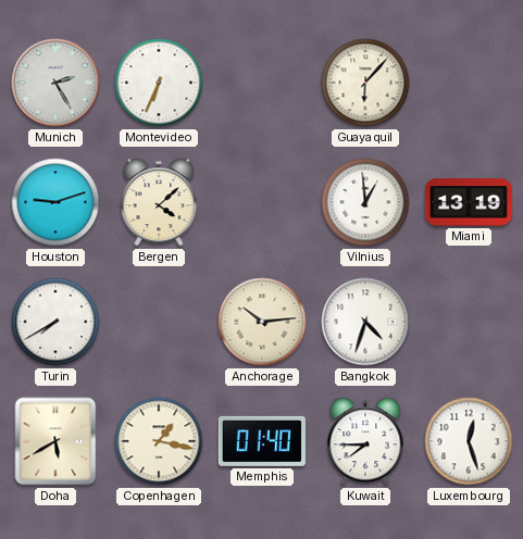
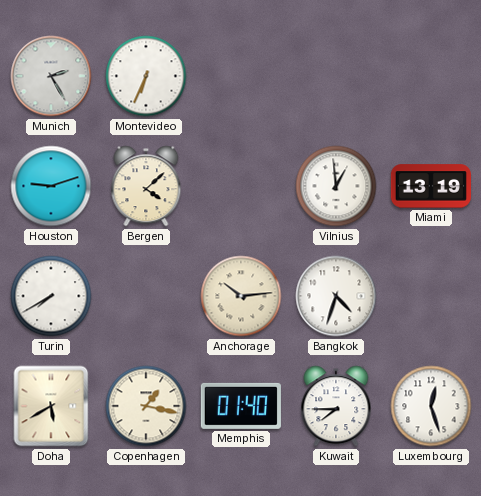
Guayaquil: 6:07 -> none (365, 83)
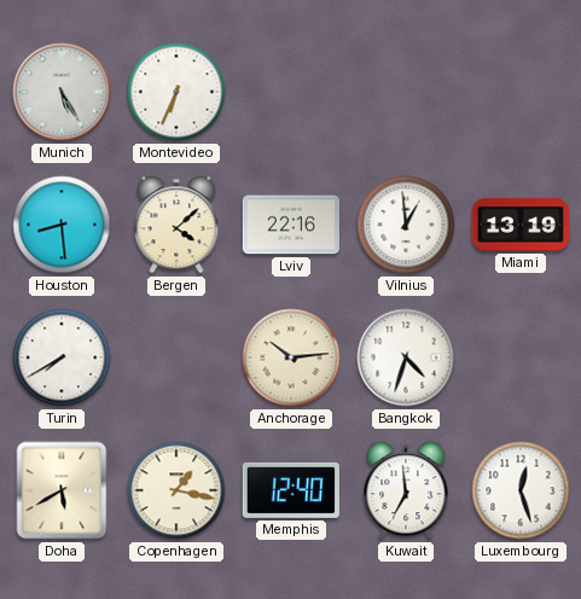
Munich: 2:25 -> 5:25 (62, 92)
Houston: 9:12 -> 8:29 (62, 225)
Lviv: none -> 22:16 (291, 225)
Memphis: 01:40 -> 12:40 (291, 490)
Kuwait: 7:45 -> 6:59 (406, 490)
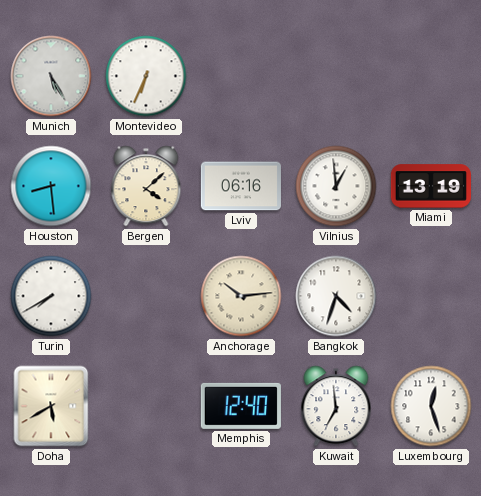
Lviv: 22:16 -> 06:16 (241, 186)
Copenhagen: 1:17 -> none (176, 490)
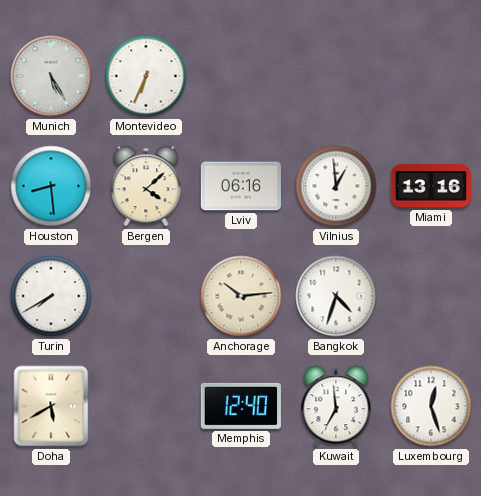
Miami: 13:19 -> 13:16 (431, 186)
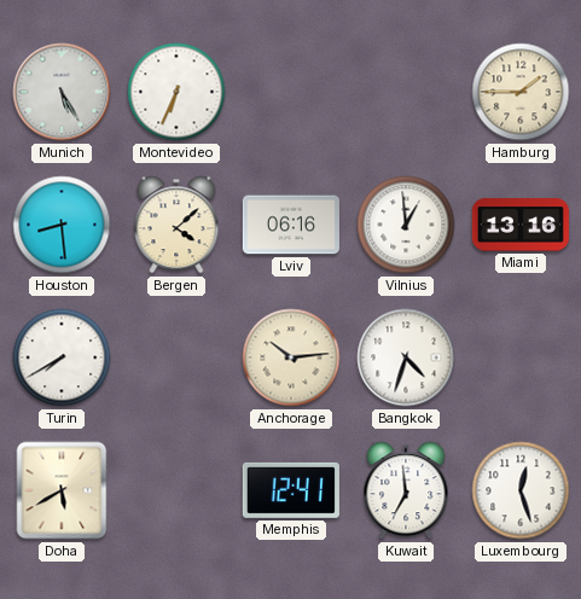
Hamburg: none -> 1:45 (521, 92)
Memphis: 12:40 -> 12:41 (291, 490)
